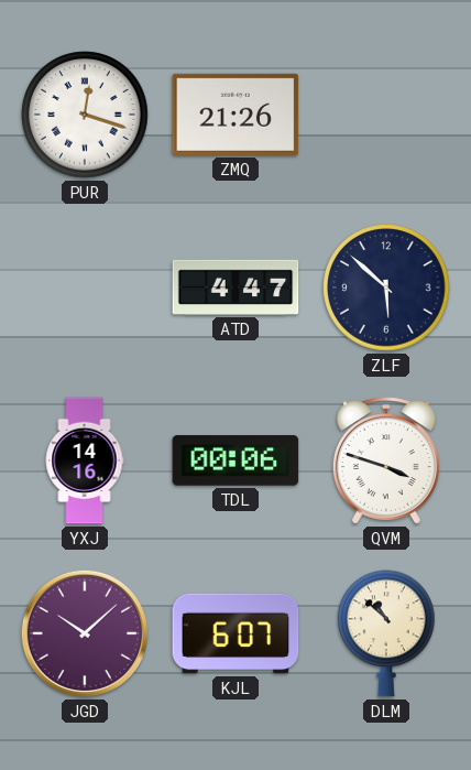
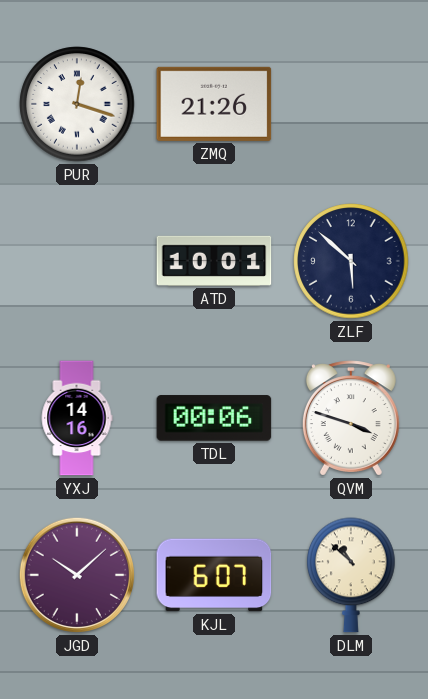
ATD: 4:47 -> 10:01 (214, 261)
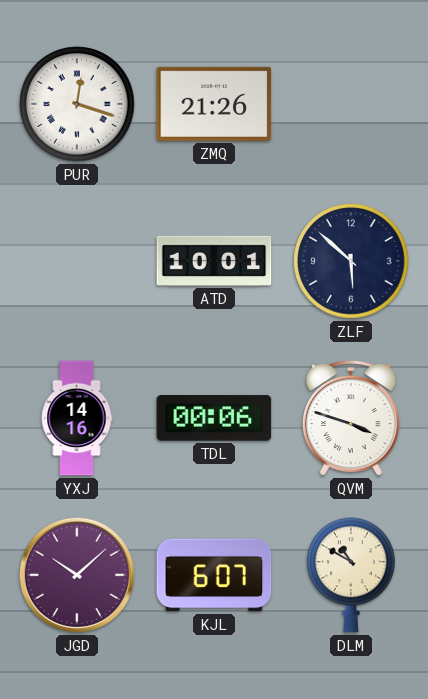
DLM: 10:52 -> 10:50 (351, 575)
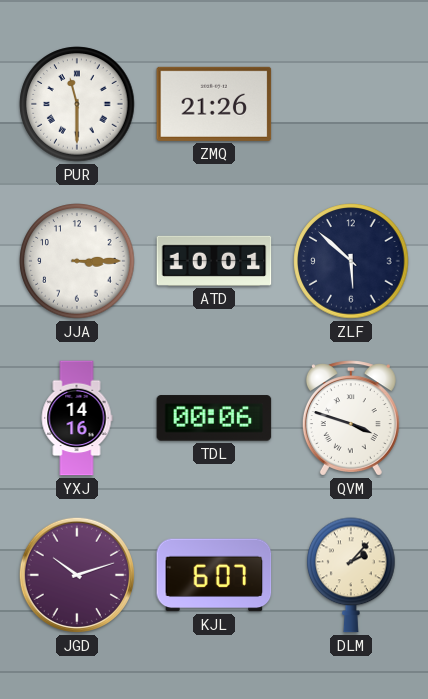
PUR: 12:18 -> 11:30 (77, 104)
JJA: none -> 3:15 (77, 261)
JGD: 10:08 -> 10:12 (77, 575)
DLM: 10:50 -> 2:07 (351, 575)
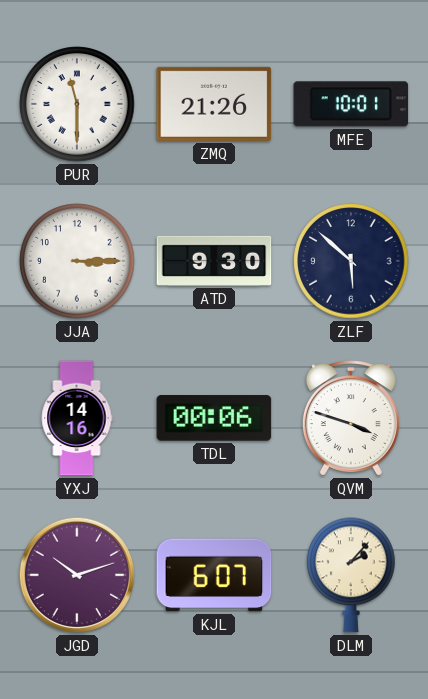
MFE: none -> 10:01 (351, 104)
ATD: 10:01 -> 9:30 (214, 261)
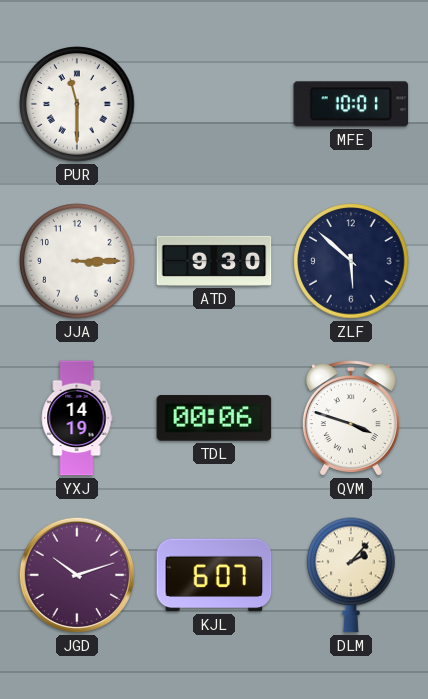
ZMQ: 21:26 -> none (214, 104)
YXJ: 14:16 -> 14:19 (77, 418)
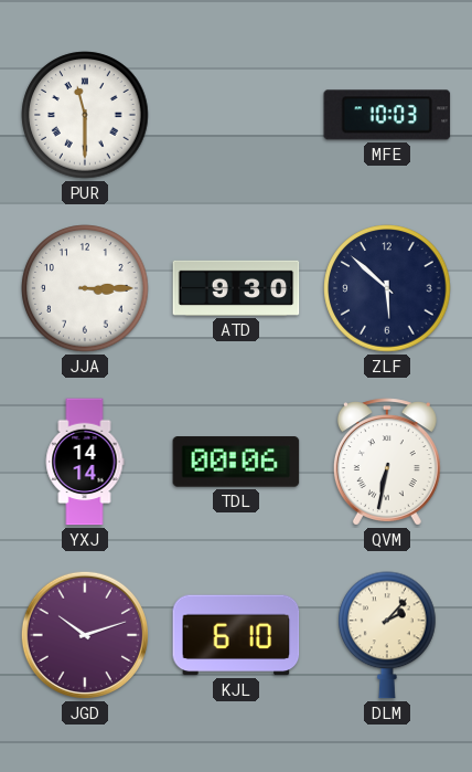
MFE: 10:01 -> 10:03 (387, 115)
YXJ: 14:19 -> 14:14 (85, 462)
QVM: 3:48 -> 6:32 (387, 462)
KJL: 6:07 -> 6:10 (236, 635)
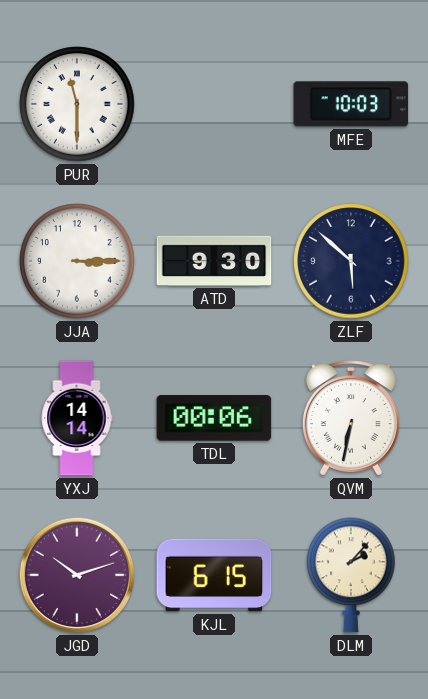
KJL: 6:10 -> 6:15 (214, 575)
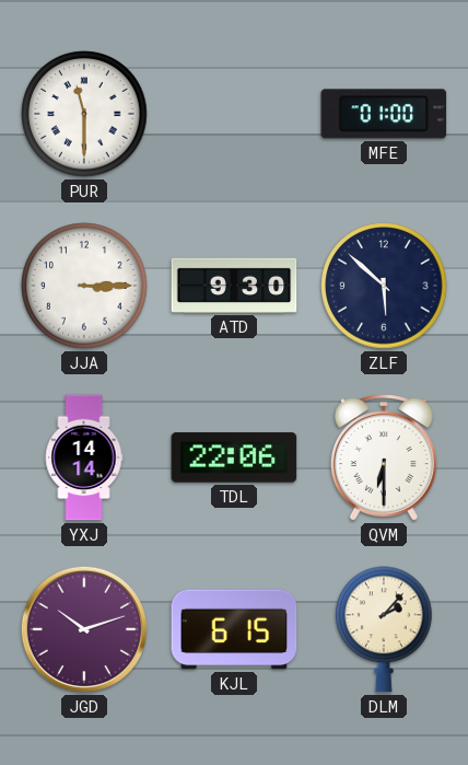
MFE: 10:03 -> 01:00 (384, 114)
TDL: 00:06 -> 22:06 (234, 457)
QVM: 6:32 -> 6:30 (384, 457)
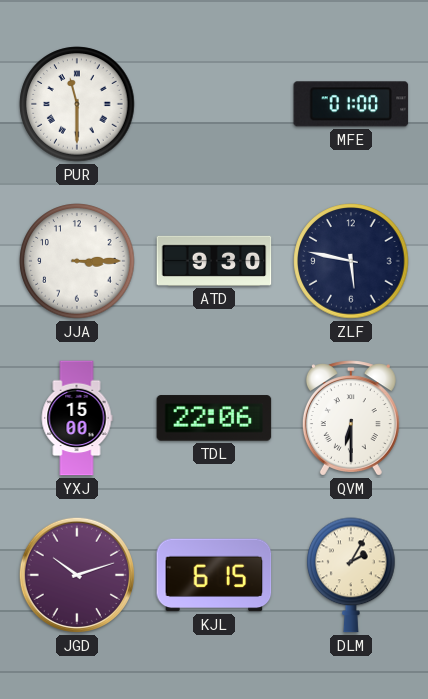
ZLF: 5:52 -> 5:47 (351, 261)
YXJ: 14:14 -> 15:00 (77, 418)
DLM: 2:07 -> 2:05 (351, 575)
